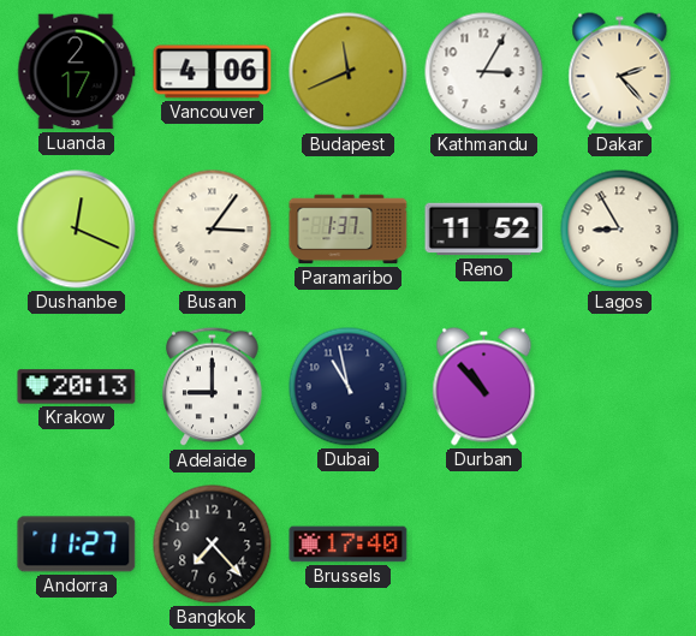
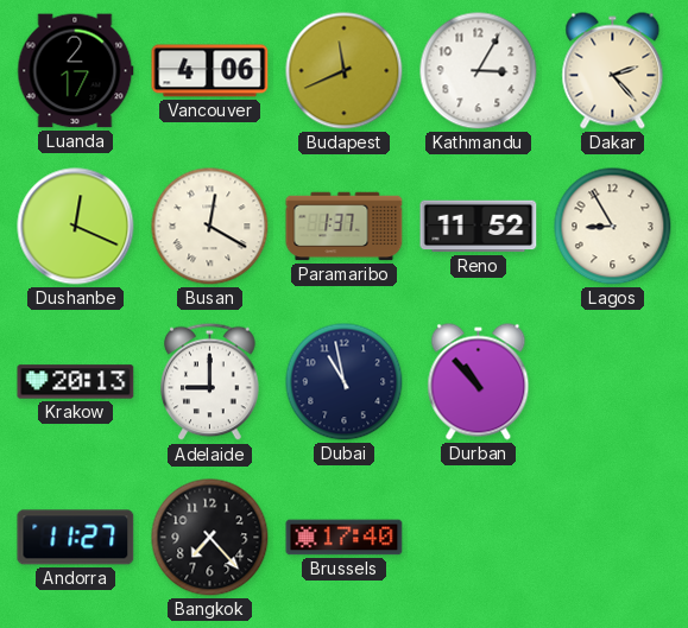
Busan: 3:06 -> 12:20 (210, 227)
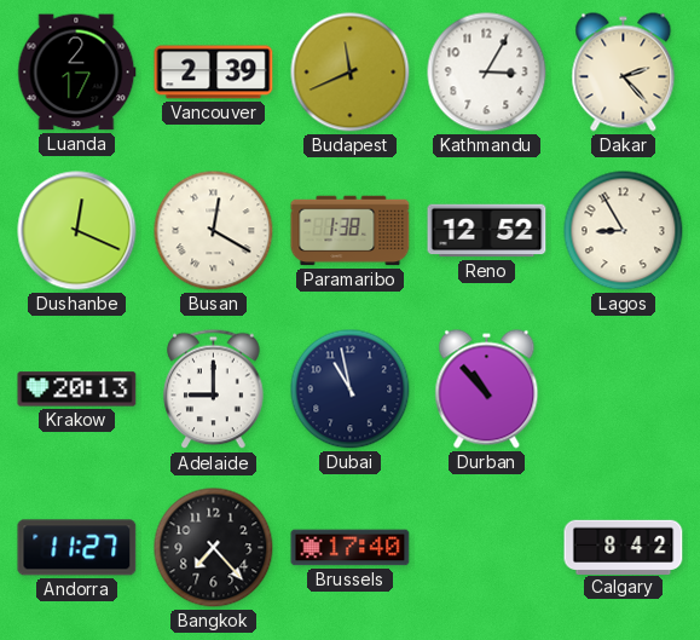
Vancouver: 4:06 -> 2:39 (214, 73)
Paramaribo: 1:37 -> 1:38 (351, 231)
Reno: 11:52 -> 12:52 (487, 231)
Calgary: none -> 8:42 (624, 547)
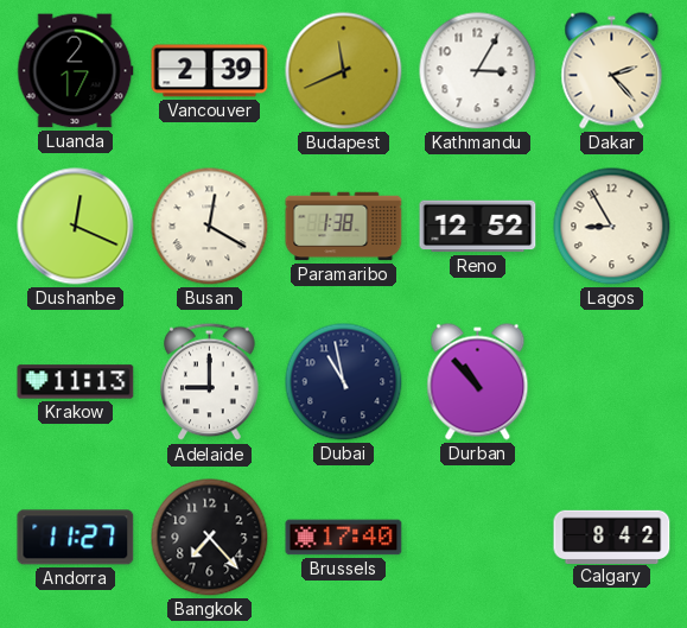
Krakow: 20:13 -> 11:13 (76, 382)
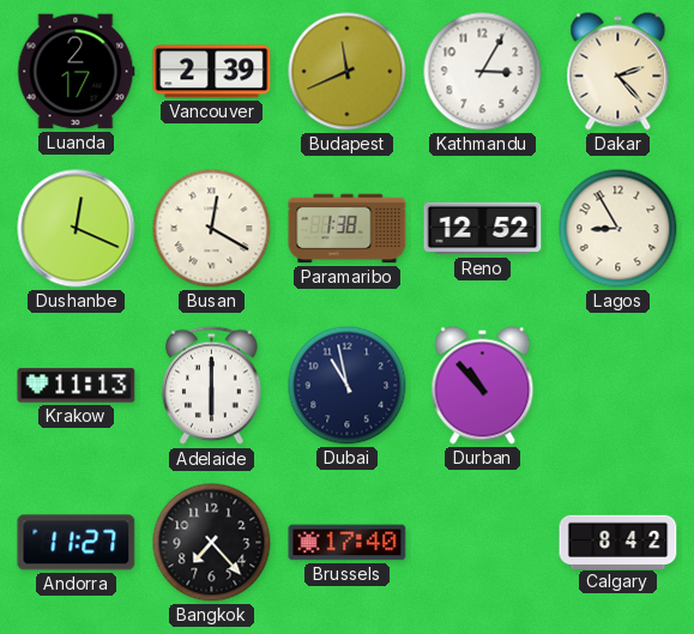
Adelaide: 9:00 -> 6:00 (212, 386)
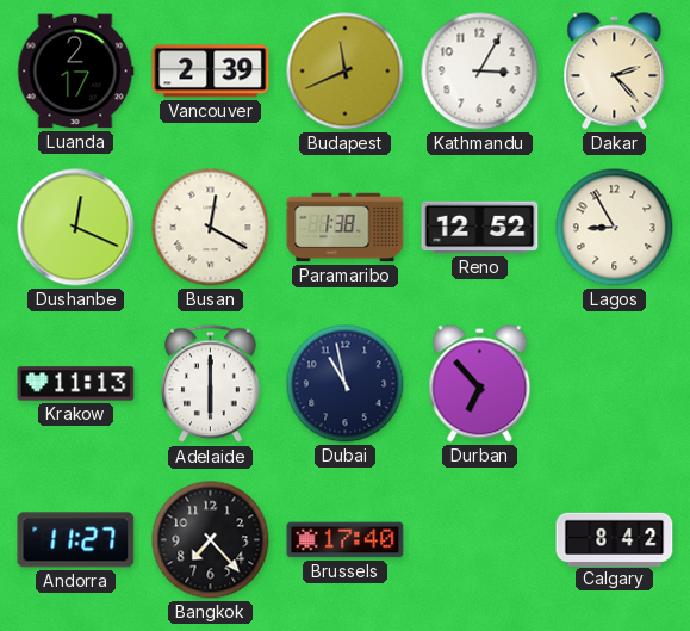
Durban: 10:53 -> 6:53 (480, 384)
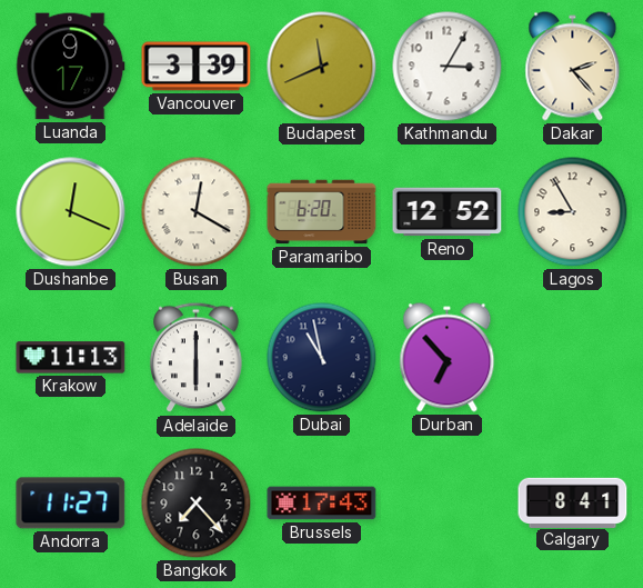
Luanda: 2:17 -> 9:17 (71, 67)
Vancouver: 2:39 -> 3:39 (197, 67)
Paramaribo: 1:38 -> 6:20 (322, 212)
Brussels: 17:40 -> 17:43 (322, 504)
Calgary: 8:42 -> 8:41 (573, 502)
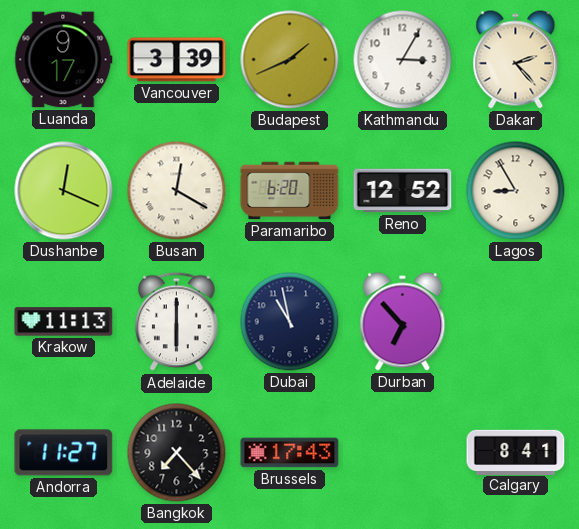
Budapest: 11:41 -> 1:41 (290, 60)
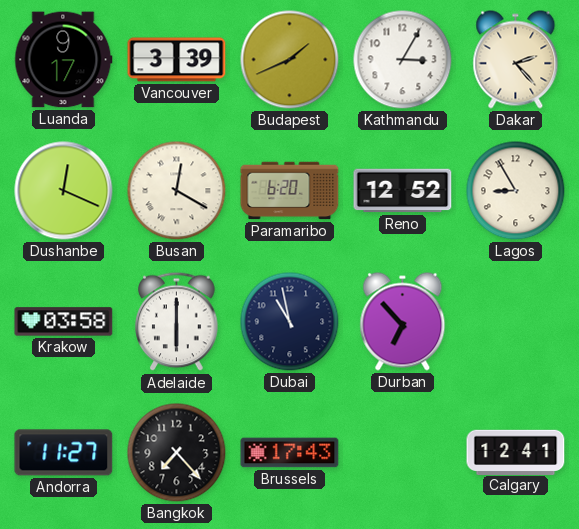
Krakow: 11:13 -> 03:58 (64, 322)
Calgary: 8:41 -> 12:41 (516, 452)
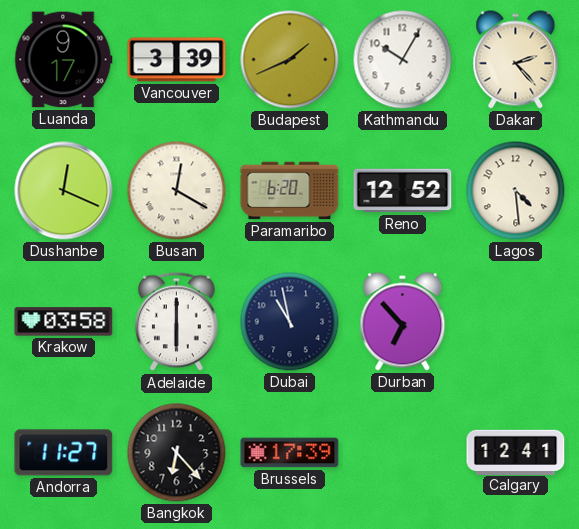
Kathmandu: 3:05 -> 10:05 (403, 60)
Lagos: 8:55 -> 4:29 (516, 191)
Bangkok: 7:23 -> 6:23 (177, 453)
Brussels: 17:43 -> 17:39 (290, 453)
